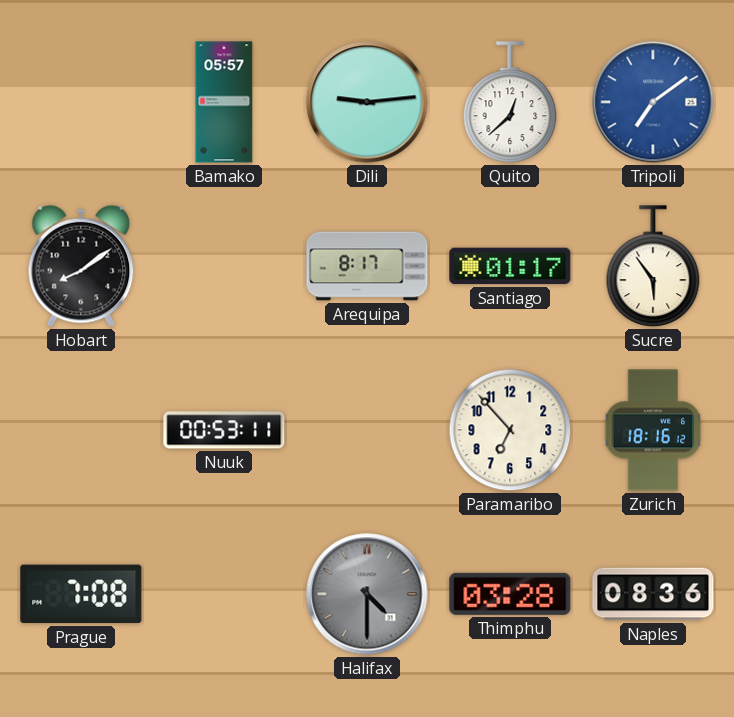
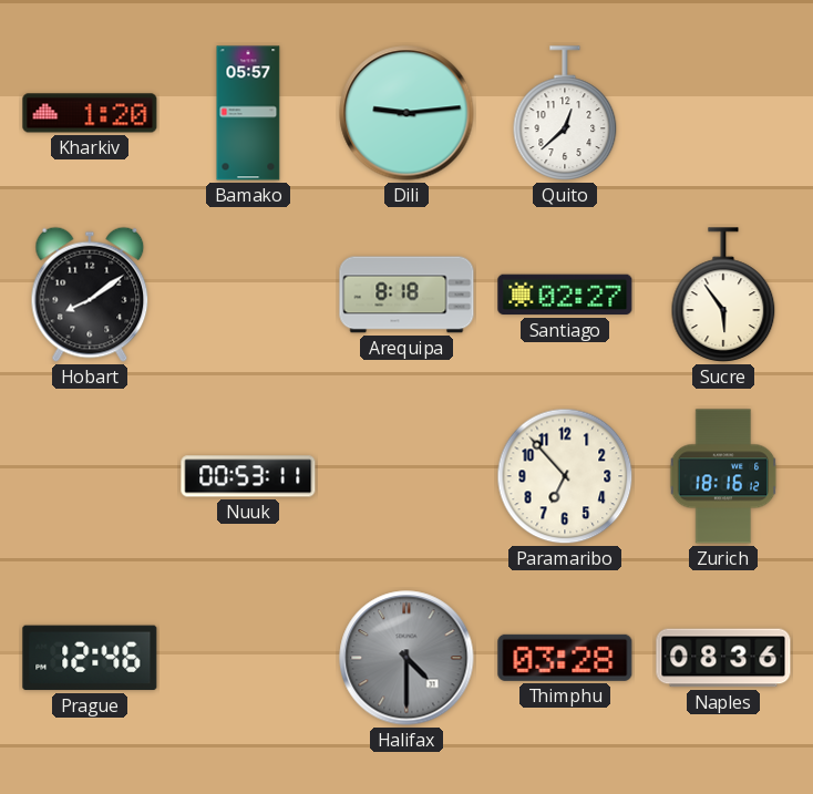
Kharkiv: none -> 1:20 (90, 113)
Tripoli: 7:09 -> none (653, 102)
Arequipa: 8:17 -> 8:18 (406, 295)
Santiago: 01:17 -> 02:27 (565, 295)
Prague: 7:08 -> 12:46 (90, 658)
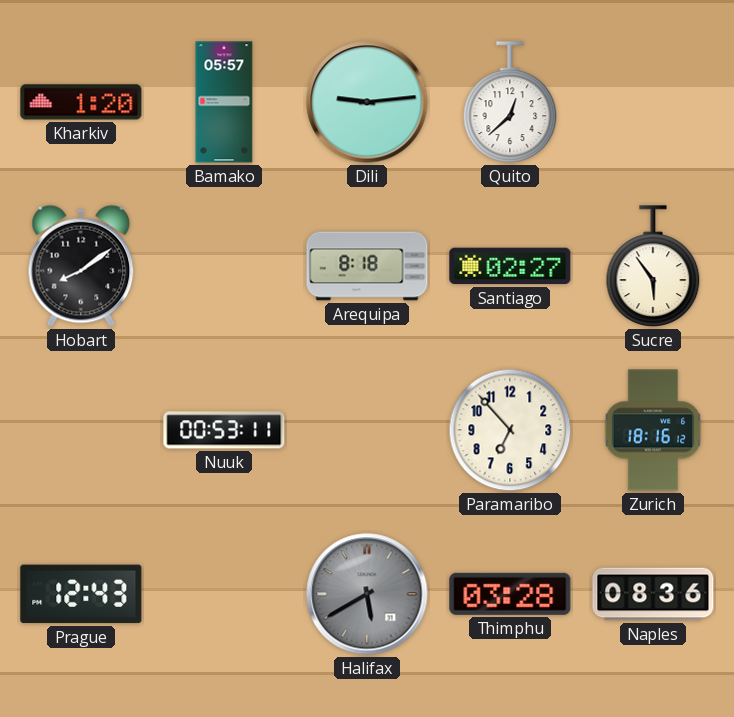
Prague: 12:46 -> 12:43 (81, 594)
Halifax: 4:30 -> 5:40 (367, 594)
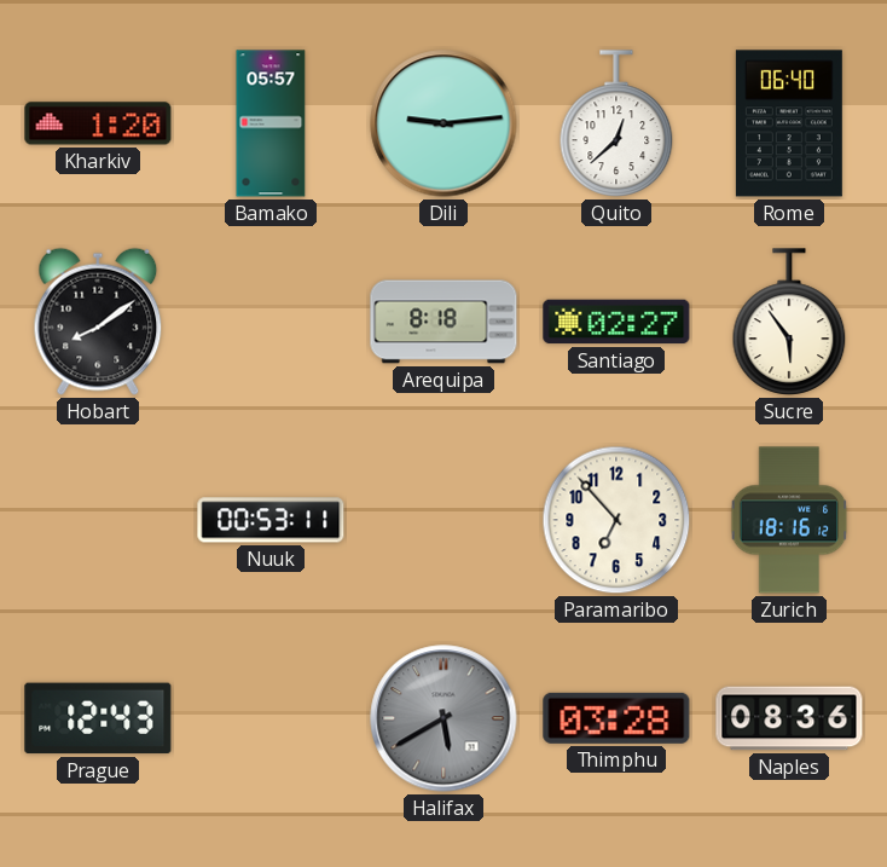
Rome: none -> 06:40 (789, 123)
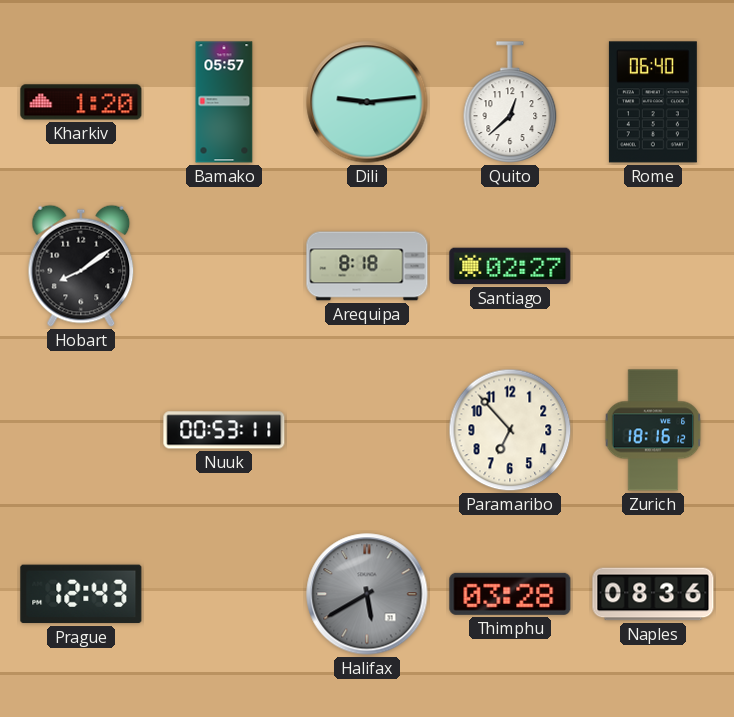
Sucre: 5:54 -> none (789, 322)
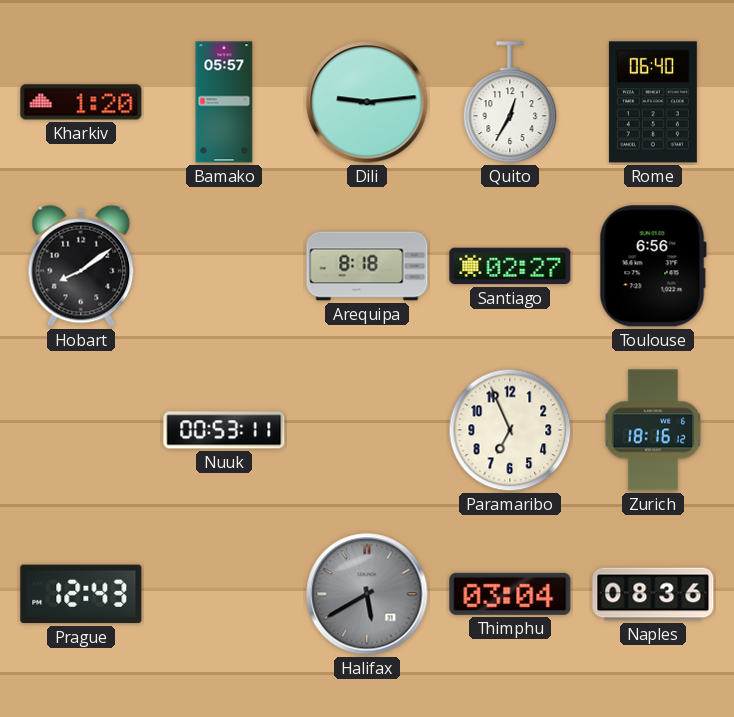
Quito: 12:38 -> 12:35 (510, 102)
Toulouse: none -> 6:56 (653, 266)
Paramaribo: 6:53 -> 6:56 (510, 430)
Thimphu: 03:28 -> 03:04 (510, 594)
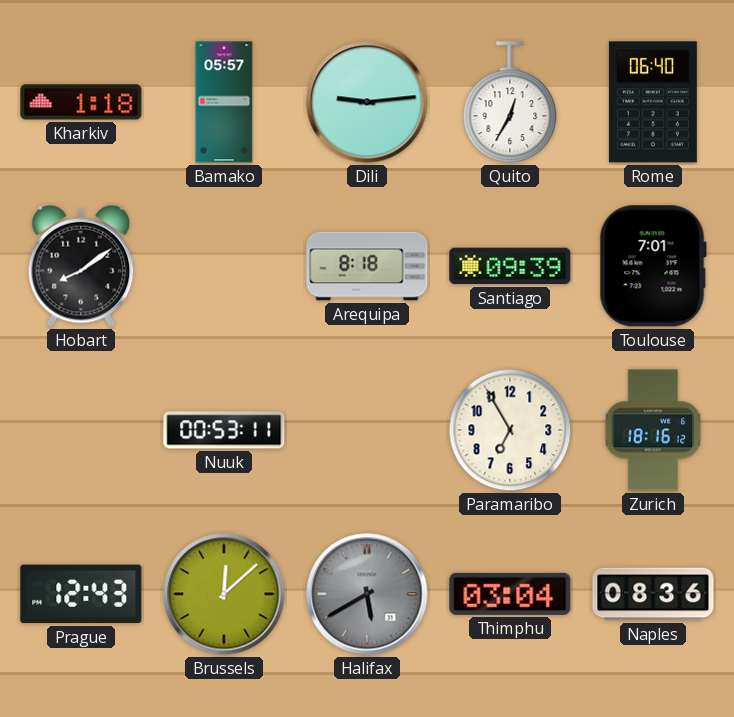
Kharkiv: 1:20 -> 1:18 (81, 102)
Santiago: 02:27 -> 09:39 (510, 266)
Toulouse: 6:56 -> 7:01 (653, 266)
Paramaribo: 6:56 -> 6:55 (510, 430)
Brussels: none -> 12:08 (224, 594)
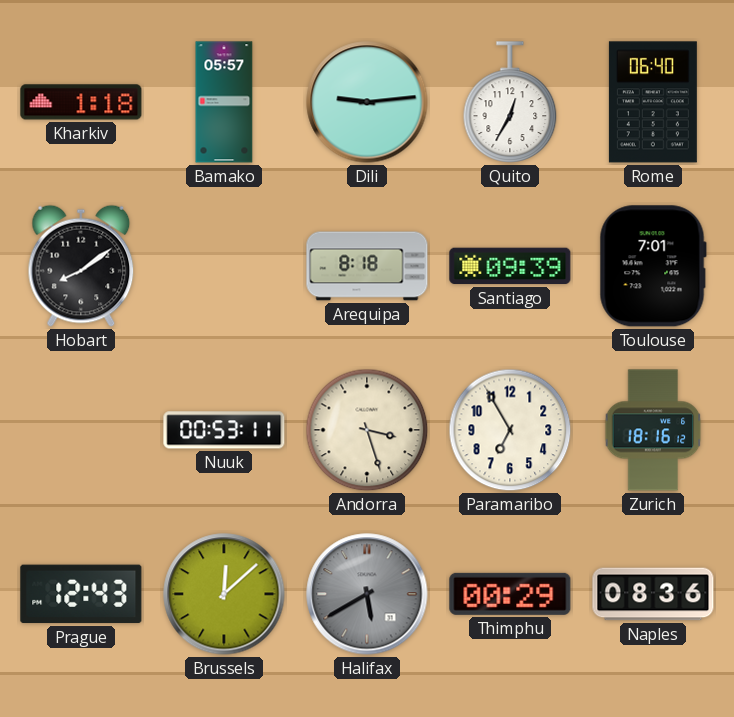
Andorra: none -> 3:27 (367, 430)
Thimphu: 03:04 -> 00:29 (510, 594)
